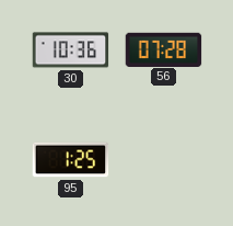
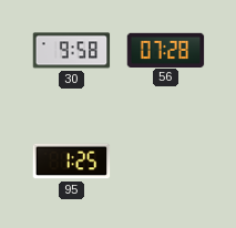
30: 10:36 -> 9:58 (72, 51)
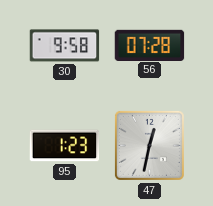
95: 1:25 -> 1:23 (65, 146)
47: none -> 12:32 (149, 145)
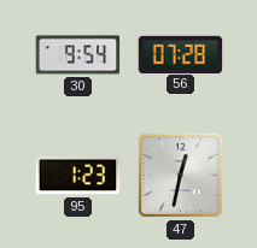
30: 9:58 -> 9:54 (78, 55)
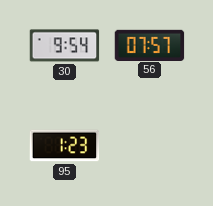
56: 07:28 -> 07:57 (150, 45)
47: 12:32 -> none (180, 175)
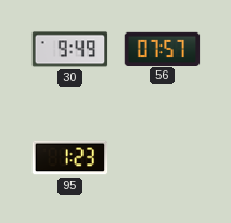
30: 9:54 -> 9:49 (70, 50)
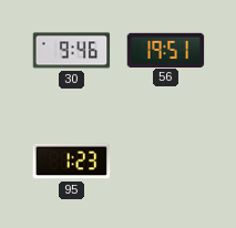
30: 9:49 -> 9:46 (72, 51)
56: 07:57 -> 19:51 (166, 50)
